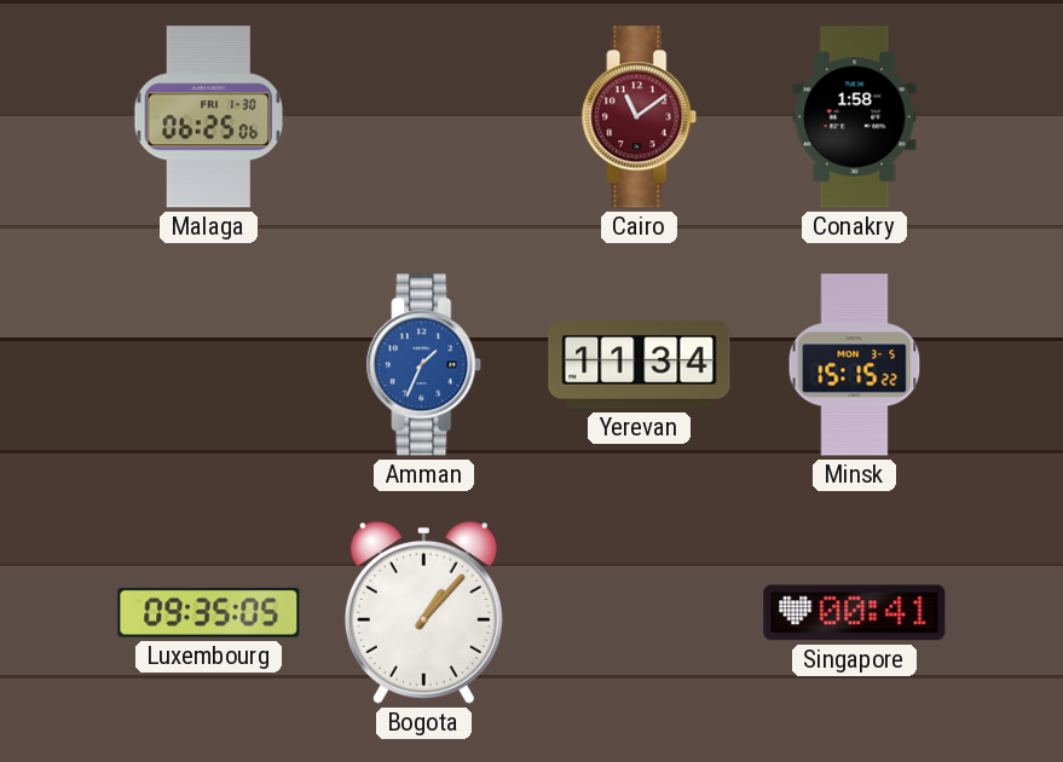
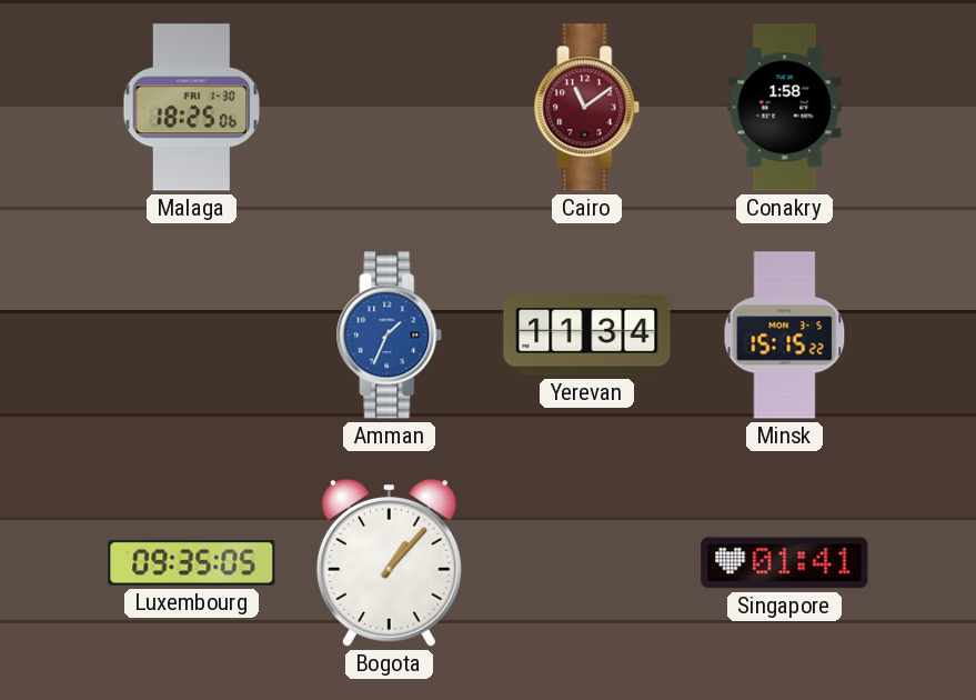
Malaga: 06:25 -> 18:25 (192, 108)
Singapore: 00:41 -> 01:41 (785, 563)
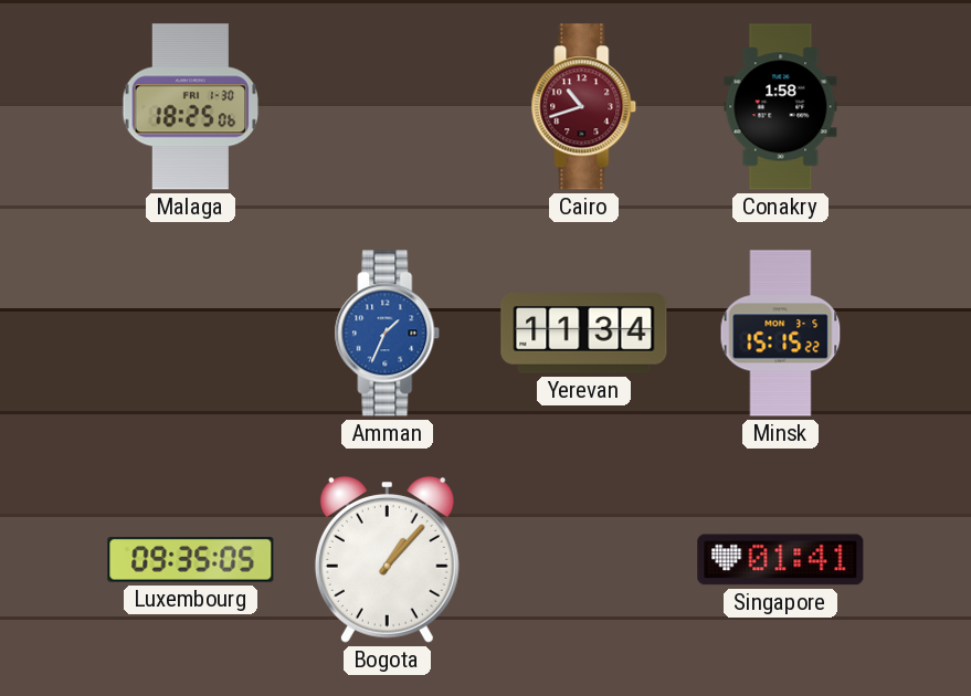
Cairo: 11:09 -> 10:42 (584, 107)
